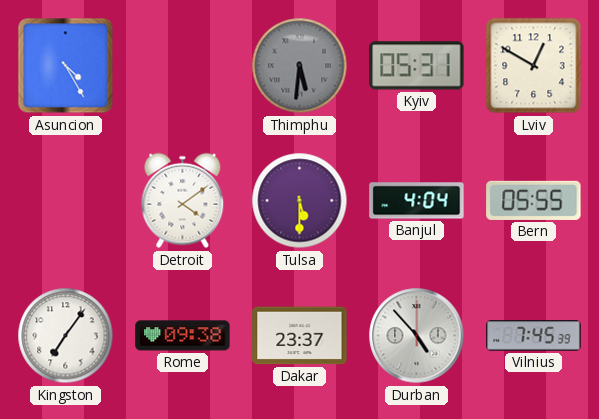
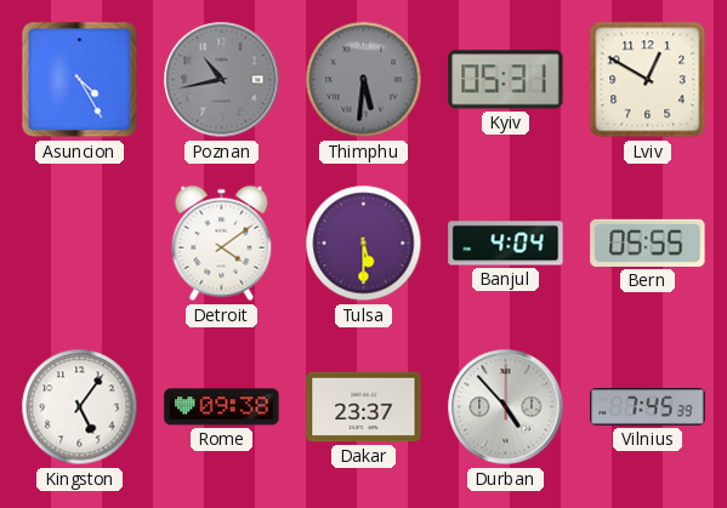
Poznan: none -> 10:43 (222, 80)
Kingston: 7:06 -> 5:06 (80, 407)
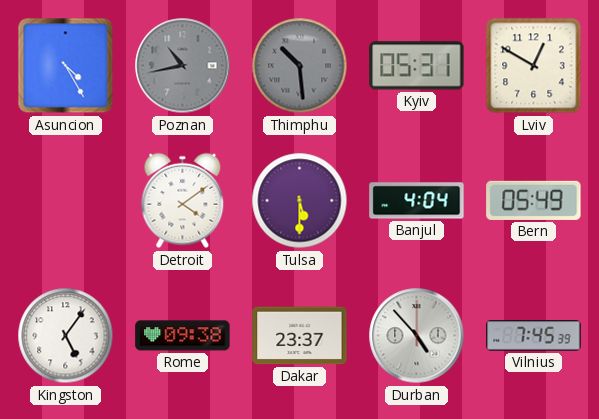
Thimphu: 5:31 -> 10:29 (300, 66)
Bern: 05:55 -> 05:49 (534, 200)
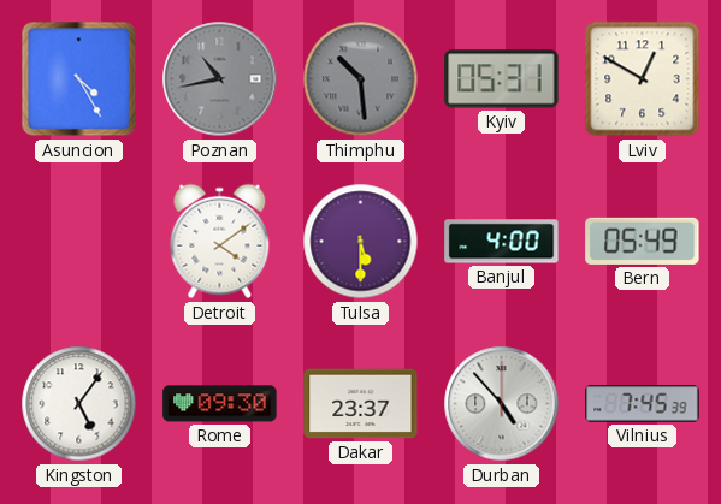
Banjul: 4:04 -> 4:00 (502, 242)
Rome: 09:38 -> 09:30 (220, 404)
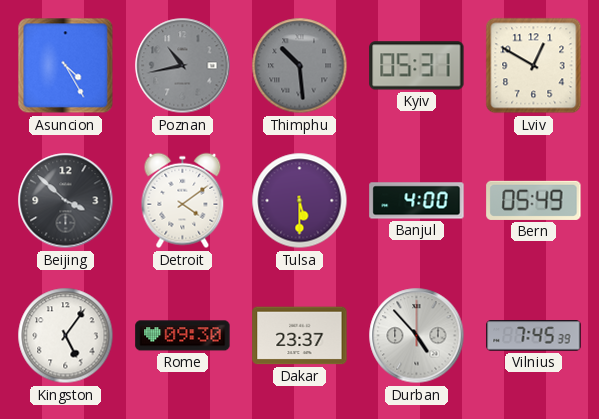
Beijing: none -> 3:52 (66, 201)
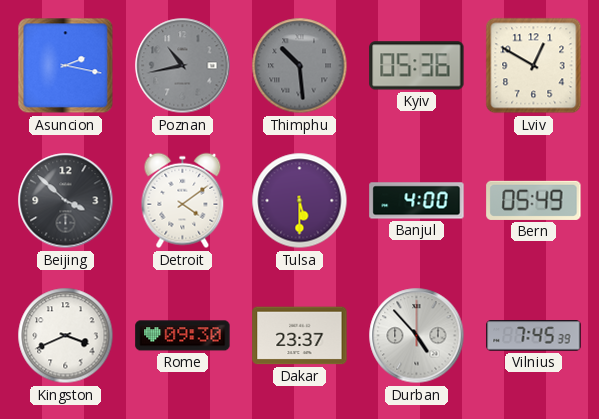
Asuncion: 4:25 -> 2:17 (66, 66)
Kyiv: 05:31 -> 05:36 (417, 66)
Kingston: 5:06 -> 3:41 (66, 336)
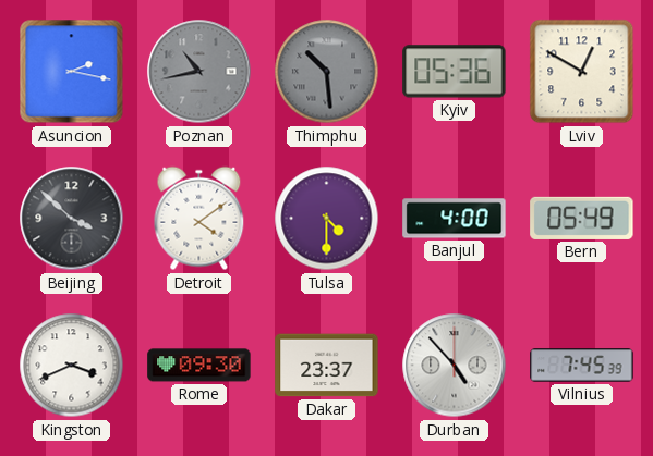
Tulsa: 5:30 -> 4:30 (327, 219)
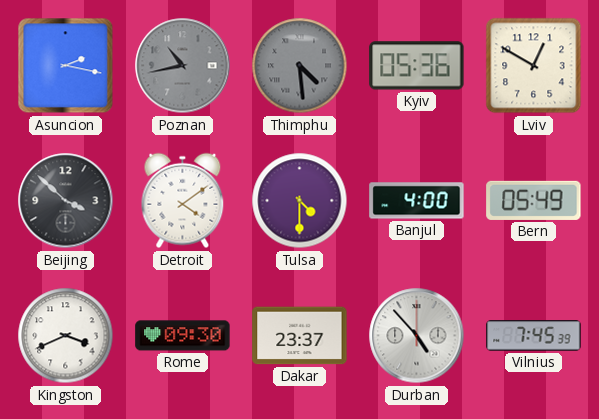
Thimphu: 10:29 -> 4:29 (300, 66)
